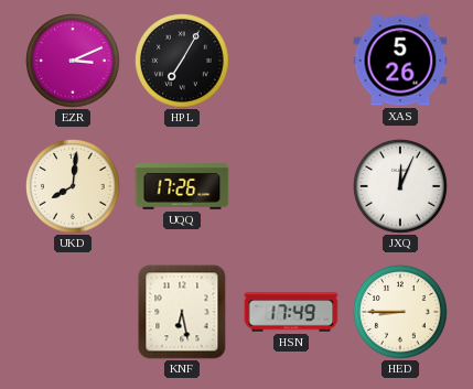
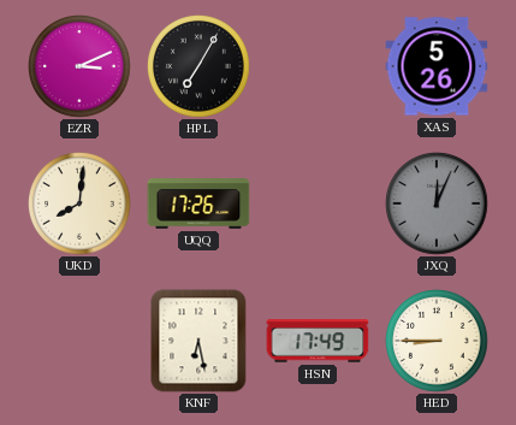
JXQ dial: white -> grey (437, 203)
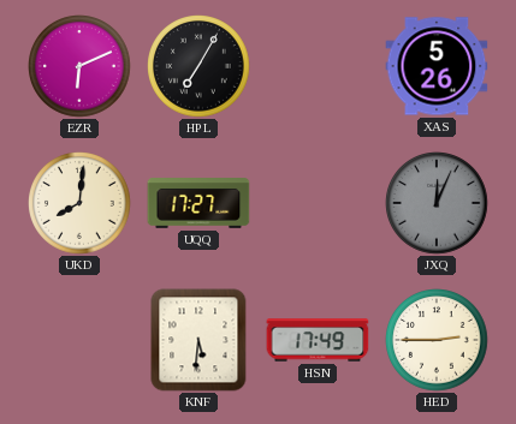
EZR: 3:11 -> 6:11 (79, 66)
UQQ: 17:26 -> 17:27 (198, 204)
KNF: 6:28 -> 5:31 (198, 340)
HED: 8:45 -> 2:45 (437, 340)
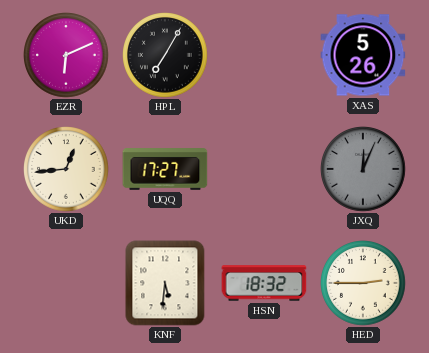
UKD: 8:01 -> 12:44 (66, 169)
HSN: 17:49 -> 18:32 (264, 283)
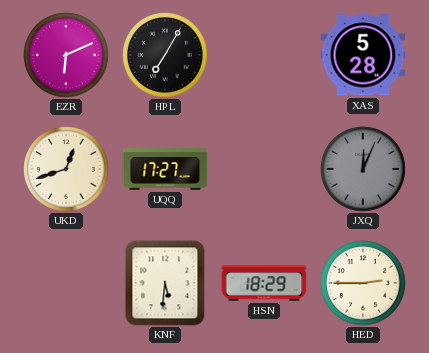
XAS: 5:26 -> 5:28 (363, 55)
UKD: 12:44 -> 12:42 (66, 169)
HSN: 18:32 -> 18:29 (264, 283)
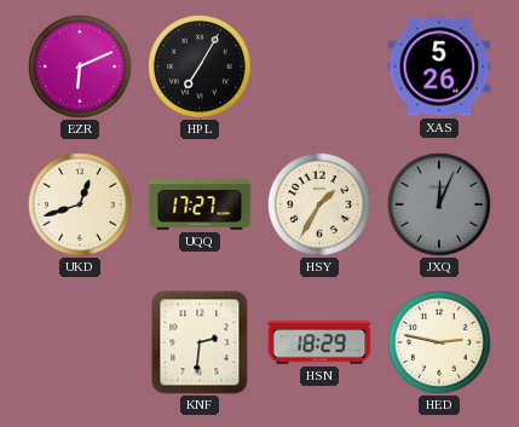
XAS: 5:28 -> 5:26 (439, 67)
HSY: none -> 1:35 (319, 204)
KNF: 5:31 -> 2:31 (200, 342)
HED: 2:45 -> 2:47 (439, 342)
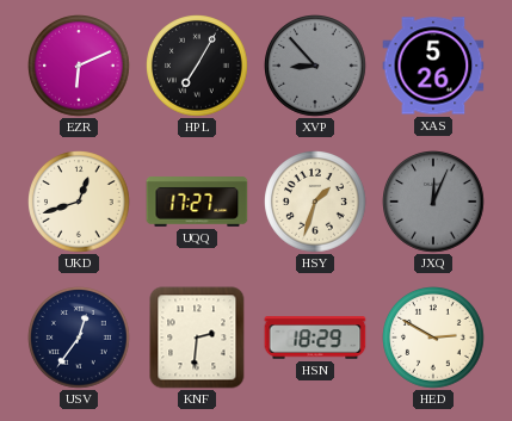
XVP: none -> 8:53 (315, 66)
HSY: 1:35 -> 1:33 (315, 202)
USV: none -> 12:36 (79, 338)
HED: 2:47 -> 2:50 (433, 338)
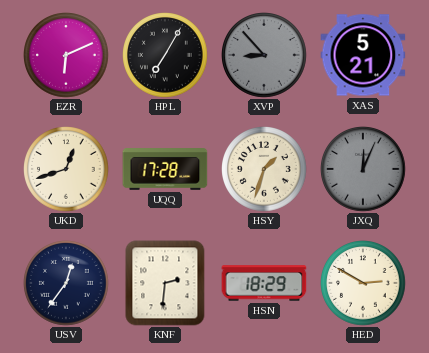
XAS: 5:26 -> 5:21 (363, 55)
UQQ: 17:27 -> 17:28 (165, 170)
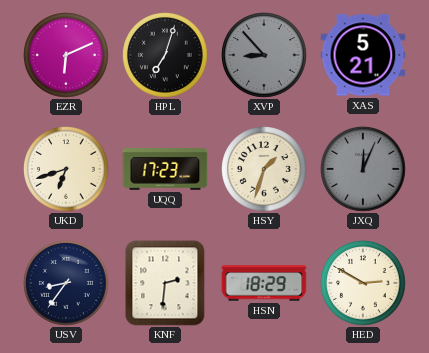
HPL: 7:05 -> 7:03 (165, 55)
UKD: 12:42 -> 6:42 (66, 169)
UQQ: 17:28 -> 17:23 (165, 170)
USV: 12:36 -> 8:36 (66, 283)
